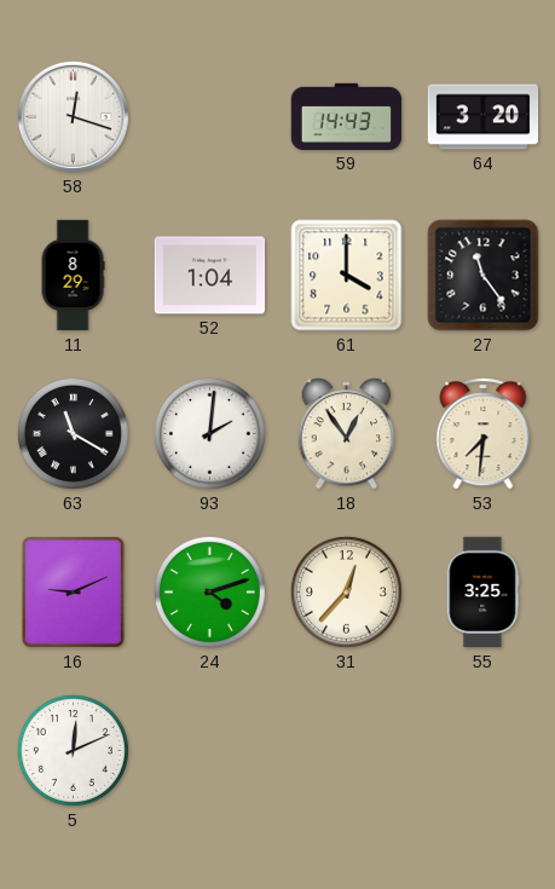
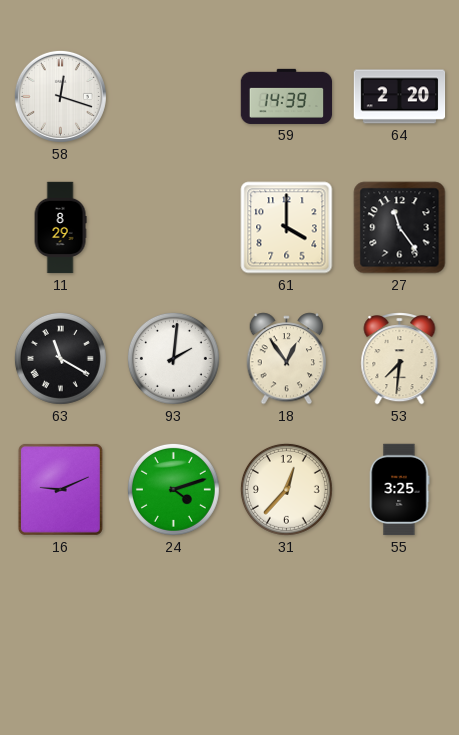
59: 14:43 -> 14:39 (287, 96)
64: 3:20 -> 2:20 (400, 97)
52: 1:04 -> none (210, 276)
5: 12:11 -> none (73, 750)
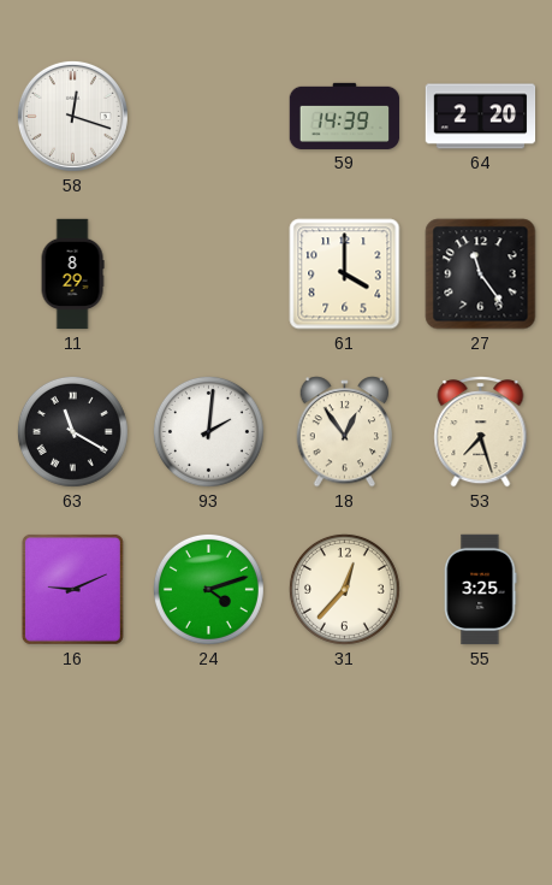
53: 7:31 -> 7:27 (481, 432)
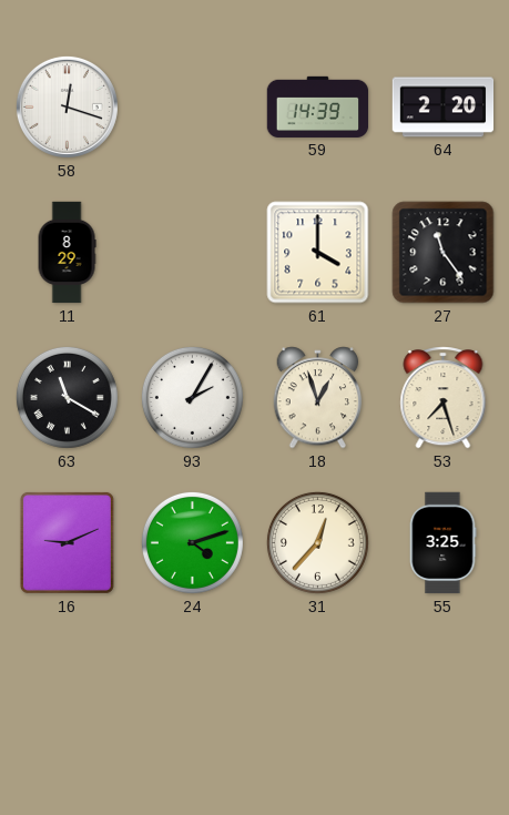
93: 2:01 -> 2:05 (192, 397)
18: 12:54 -> 12:57 (318, 398)
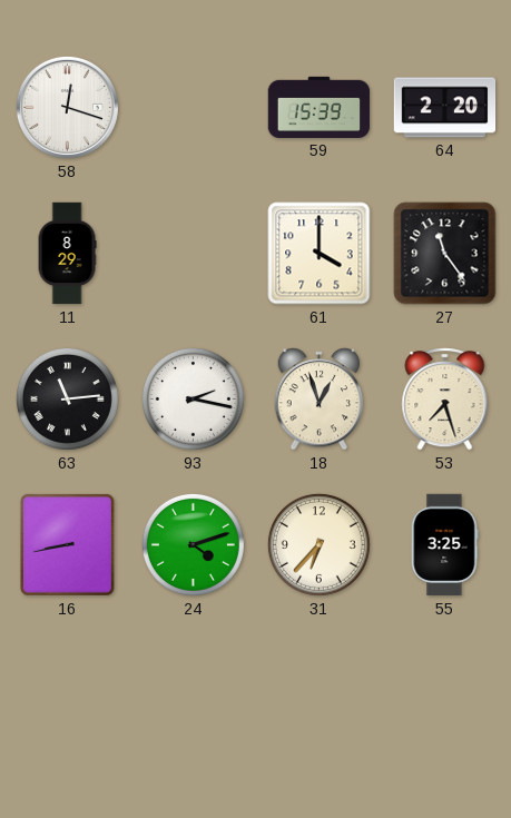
59: 14:39 -> 15:39 (320, 107)
63: 11:20 -> 11:14 (67, 398)
93: 2:05 -> 2:17 (193, 398)
16: 9:11 -> 8:43 (67, 544)
31: 12:37 -> 6:37 (318, 544)
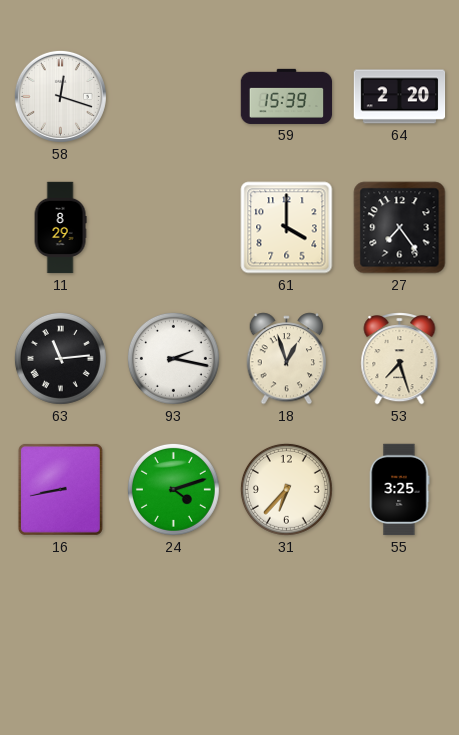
27: 11:24 -> 7:24 (400, 228)
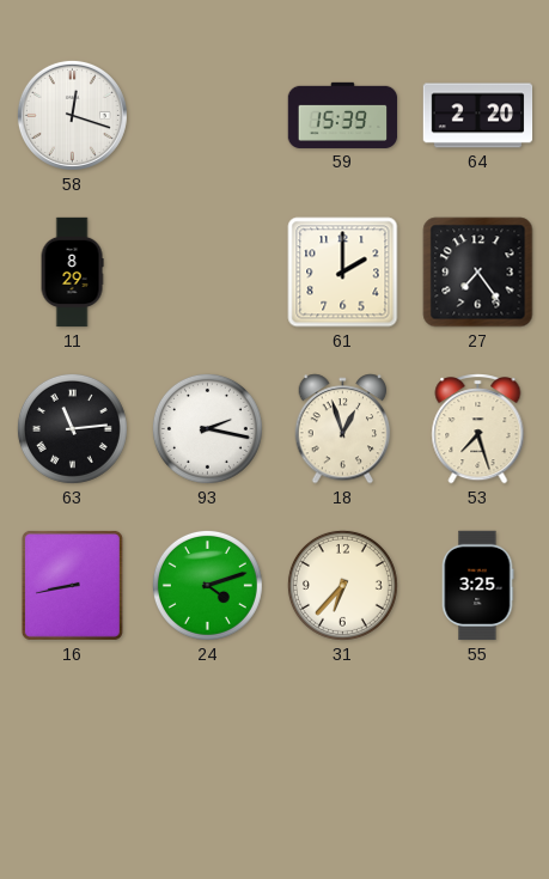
61: 4:00 -> 2:00 (343, 273)
